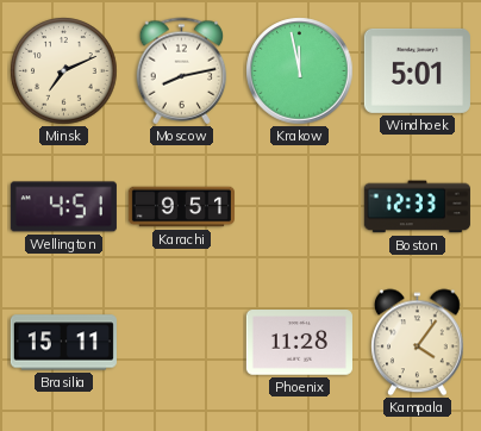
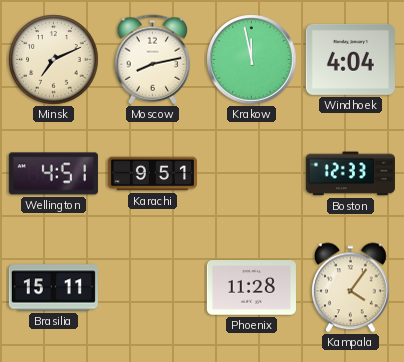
Windhoek: 5:01 -> 4:04 (350, 59)
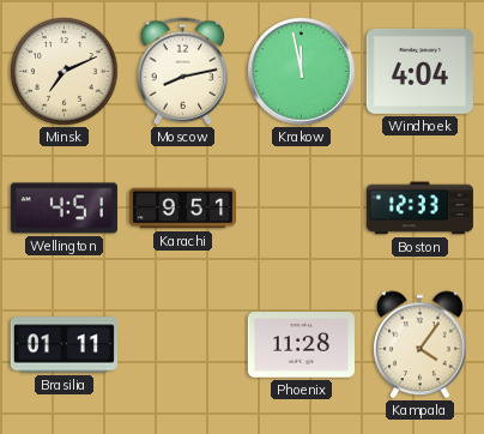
Brasilia: 15:11 -> 01:11 (63, 345)
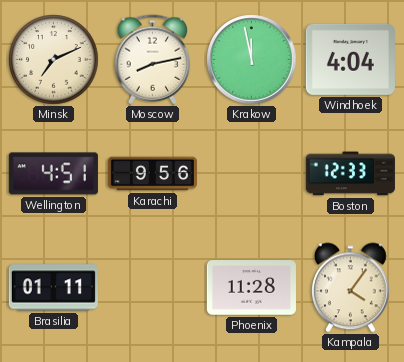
Karachi: 9:51 -> 9:56 (152, 174)
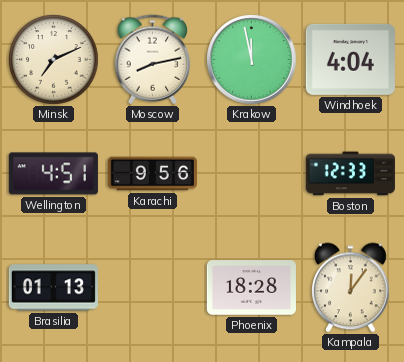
Brasilia: 01:11 -> 01:13 (53, 288)
Phoenix: 11:28 -> 18:28 (251, 288)
Kampala: 4:06 -> 12:06 (351, 288)
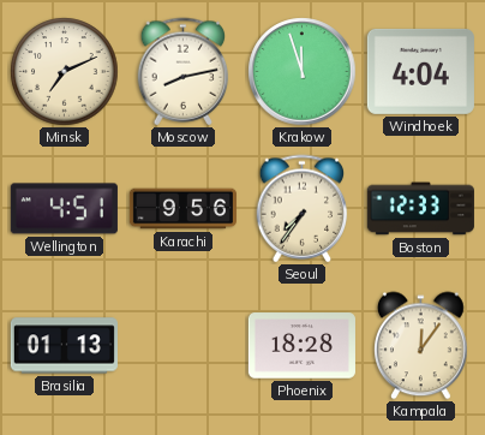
Krakow: 11:58 -> 11:57 (303, 72)
Seoul: none -> 7:36 (303, 209)
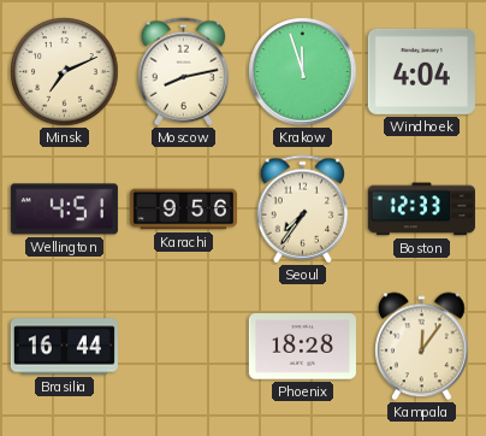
Brasilia: 01:13 -> 16:44 (64, 347)
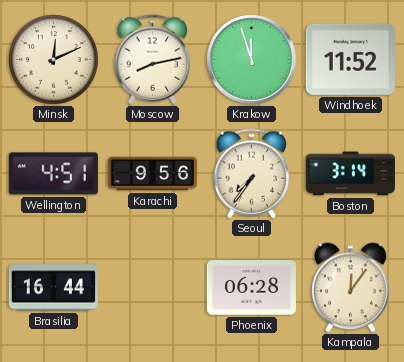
Minsk: 7:11 -> 12:11 (54, 60)
Windhoek: 4:04 -> 11:52 (350, 59)
Boston: 12:33 -> 3:14 (350, 174)
Phoenix: 18:28 -> 06:28 (251, 288)
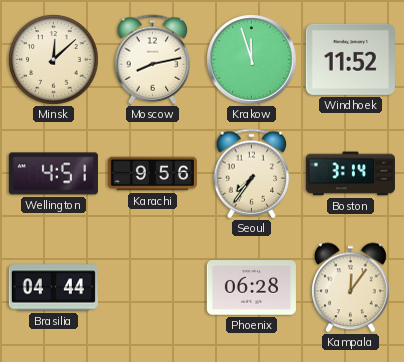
Minsk: 12:11 -> 12:08 (54, 60)
Brasilia: 16:44 -> 04:44 (53, 288)
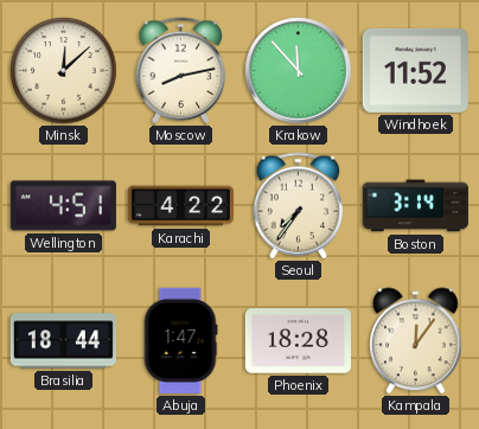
Krakow: 11:57 -> 11:53 (299, 71)
Karachi: 9:56 -> 4:22 (180, 206)
Brasilia: 04:44 -> 18:44 (63, 341)
Abuja: none -> 1:47 (180, 340)
Phoenix: 06:28 -> 18:28 (298, 341)
